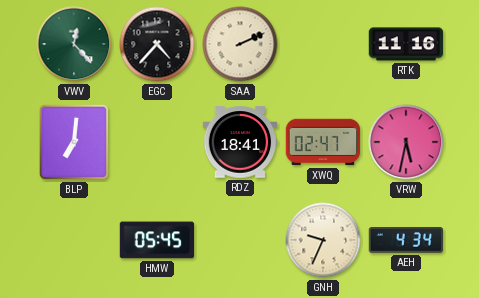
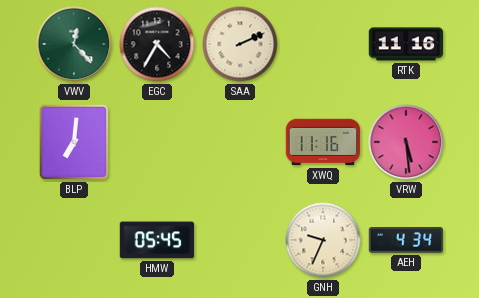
EGC: 4:37 -> 4:35 (157, 44)
RDZ: 18:41 -> none (240, 142)
XWQ: 02:47 -> 11:16 (323, 142)
VRW: 5:32 -> 5:29 (406, 142)
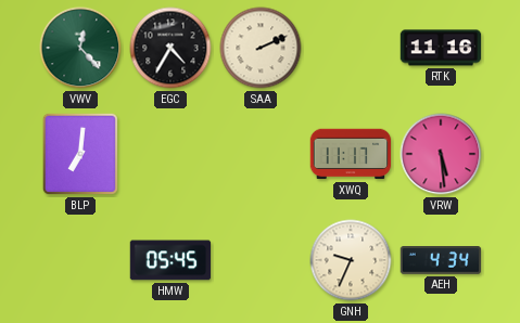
XWQ: 11:16 -> 11:17 (351, 154)
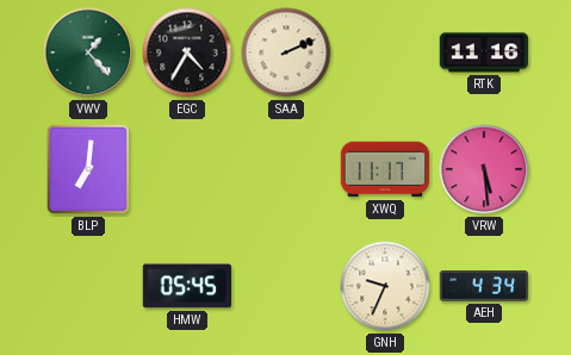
VWV: 12:23 -> 1:23 (88, 52)
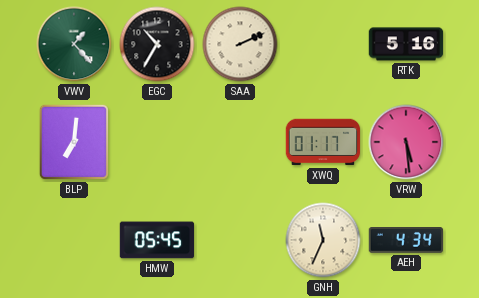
EGC: 4:35 -> 10:35 (157, 44)
RTK: 11:16 -> 5:16 (406, 44)
XWQ: 11:17 -> 01:17 (323, 142)
GNH: 9:34 -> 11:34 (323, 240)
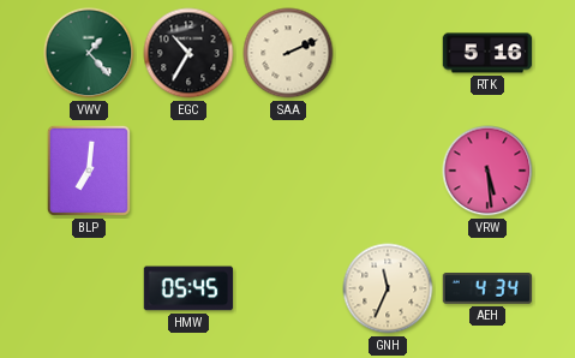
XWQ: 01:17 -> none (323, 142)
